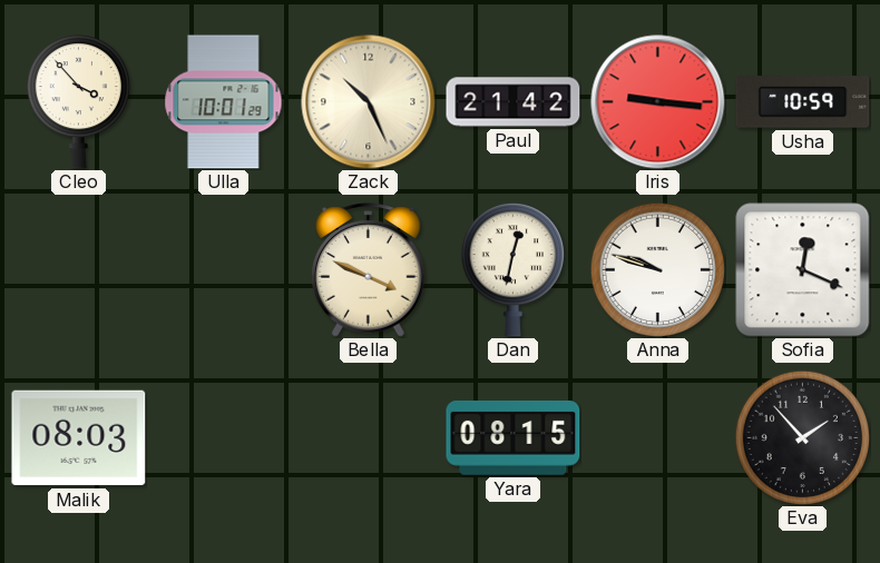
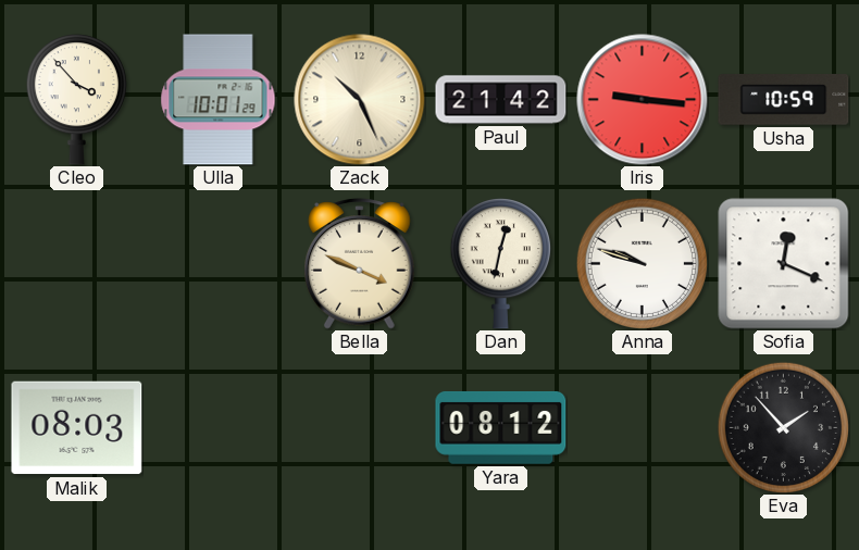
Yara: 08:15 -> 08:12 (501, 427)
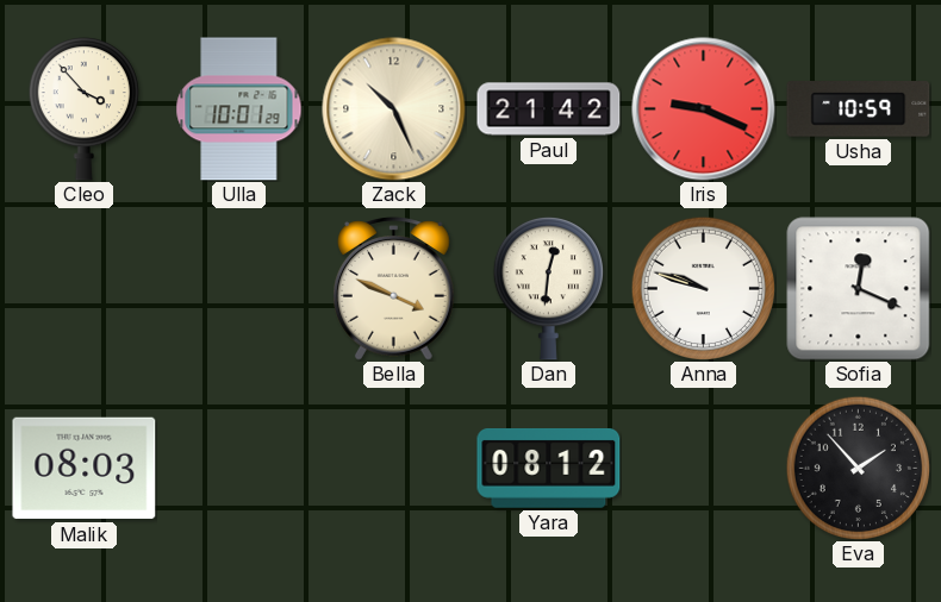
Iris: 9:16 -> 9:19 (704, 109)
Dan: 12:32 -> 12:31 (548, 289)
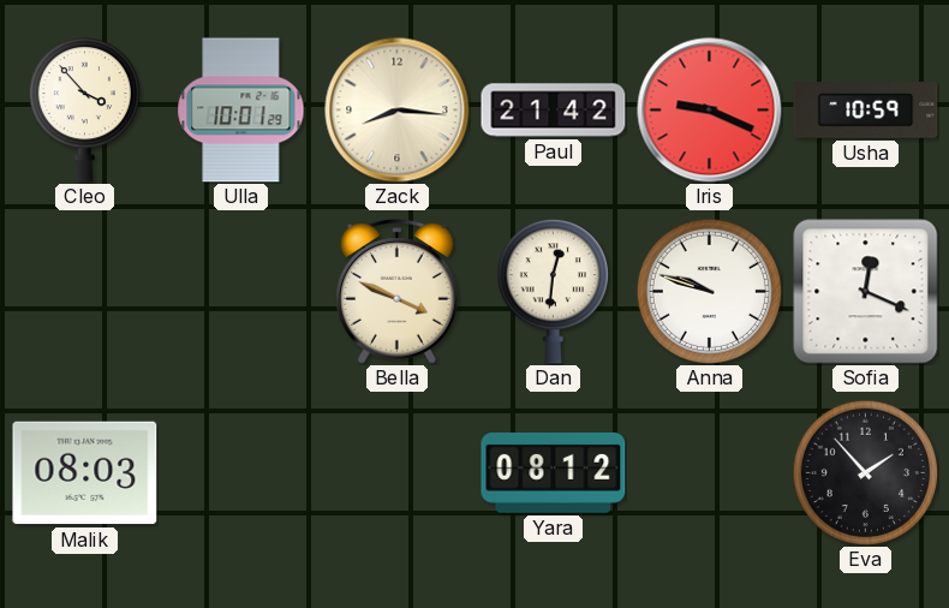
Zack: 10:26 -> 8:16 (398, 111)
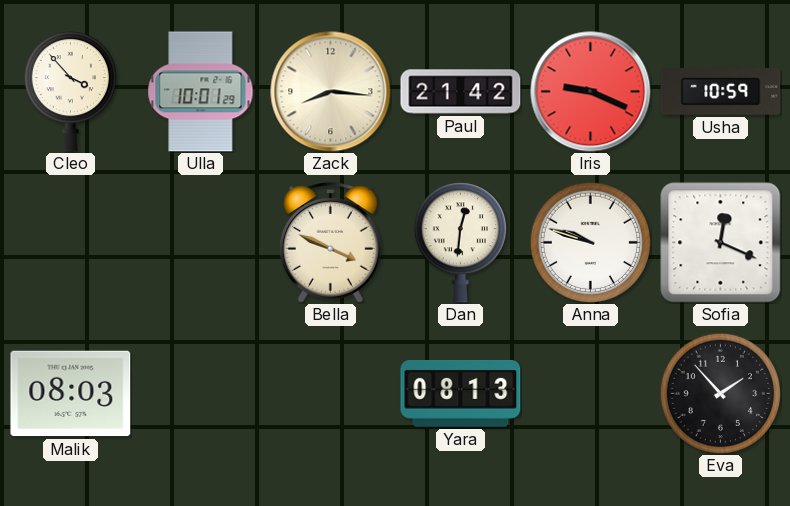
Yara: 08:12 -> 08:13 (461, 393)
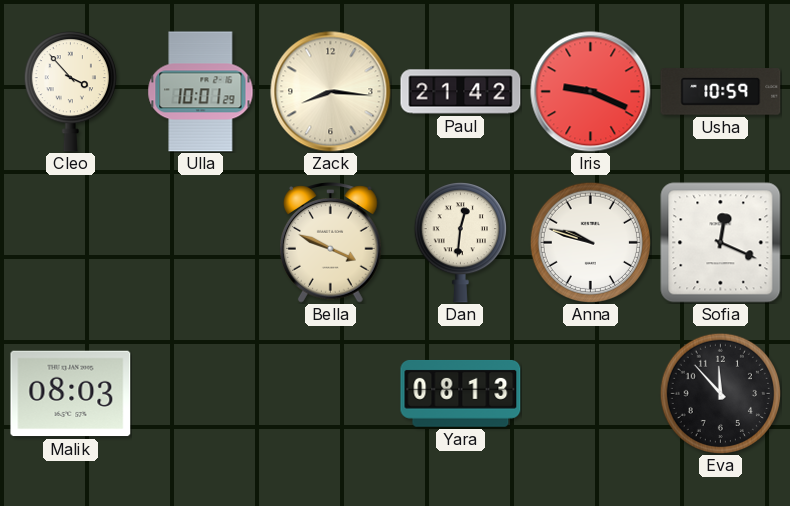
Eva: 1:53 -> 11:53 (720, 393)
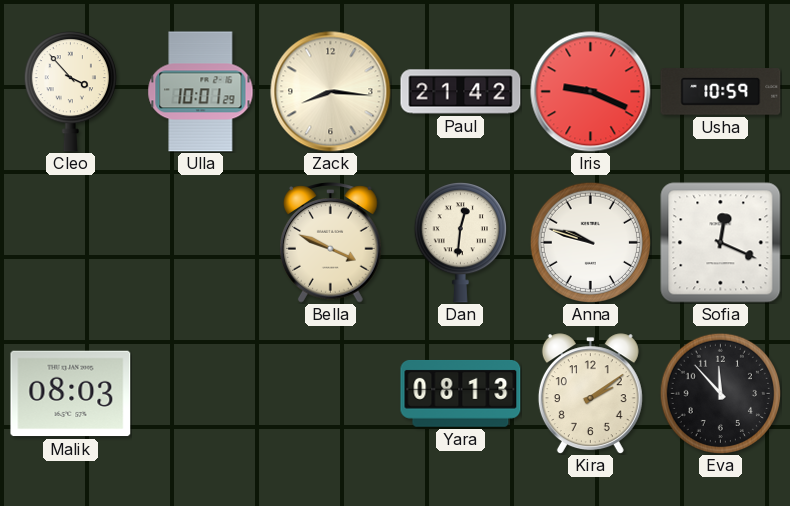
Kira: none -> 2:09 (590, 394)
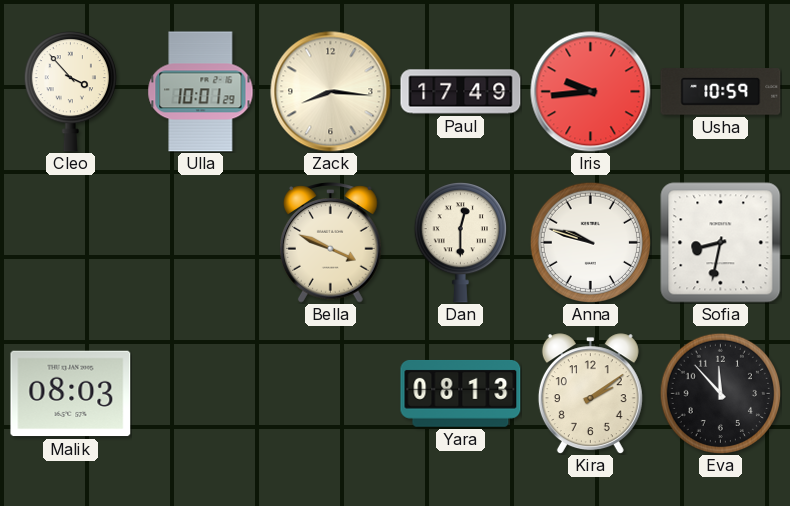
Paul: 21:42 -> 17:49 (461, 92)
Iris: 9:19 -> 9:44 (591, 92)
Dan: 12:31 -> 12:30 (460, 243)
Sofia: 12:19 -> 8:32 (721, 243)
